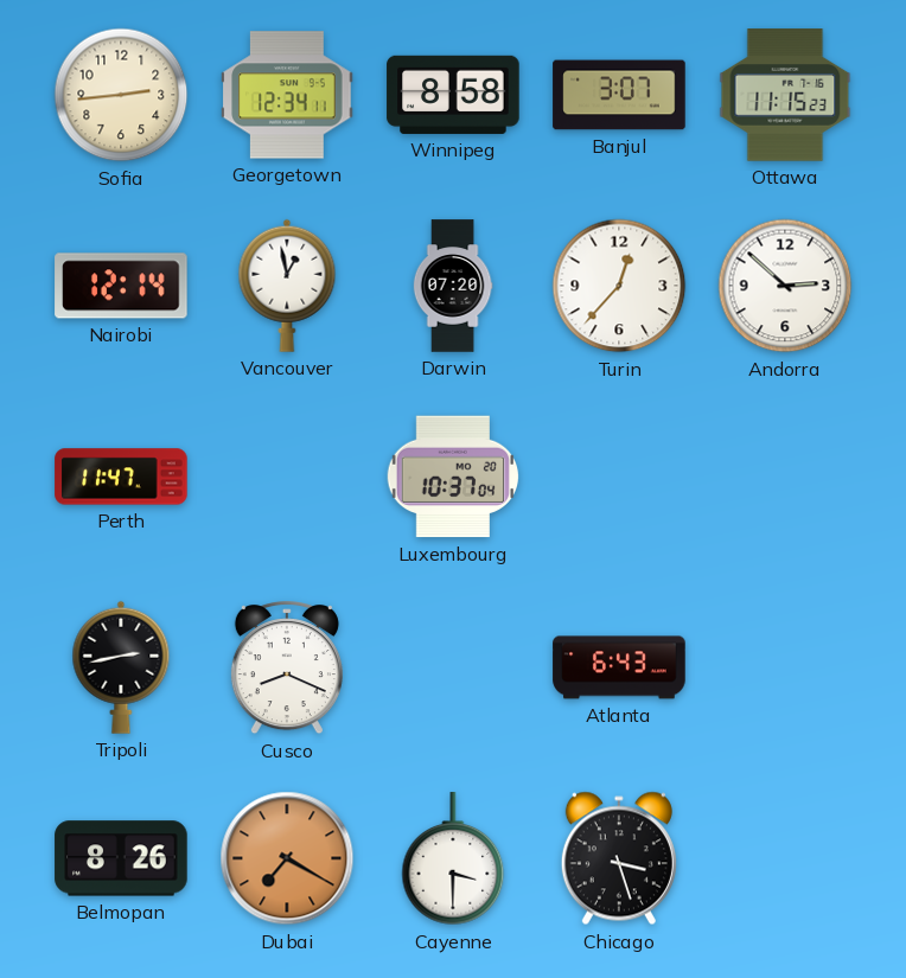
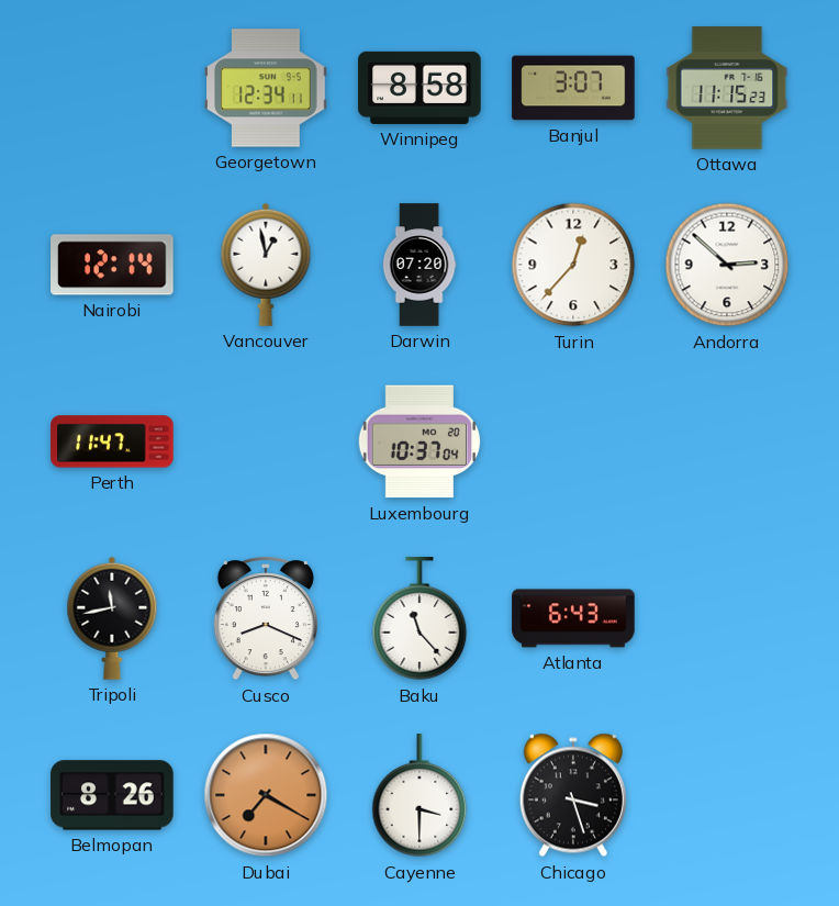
Sofia: 2:44 -> none (121, 95)
Tripoli: 2:43 -> 11:43 (112, 618)
Baku: none -> 11:23 (419, 619)
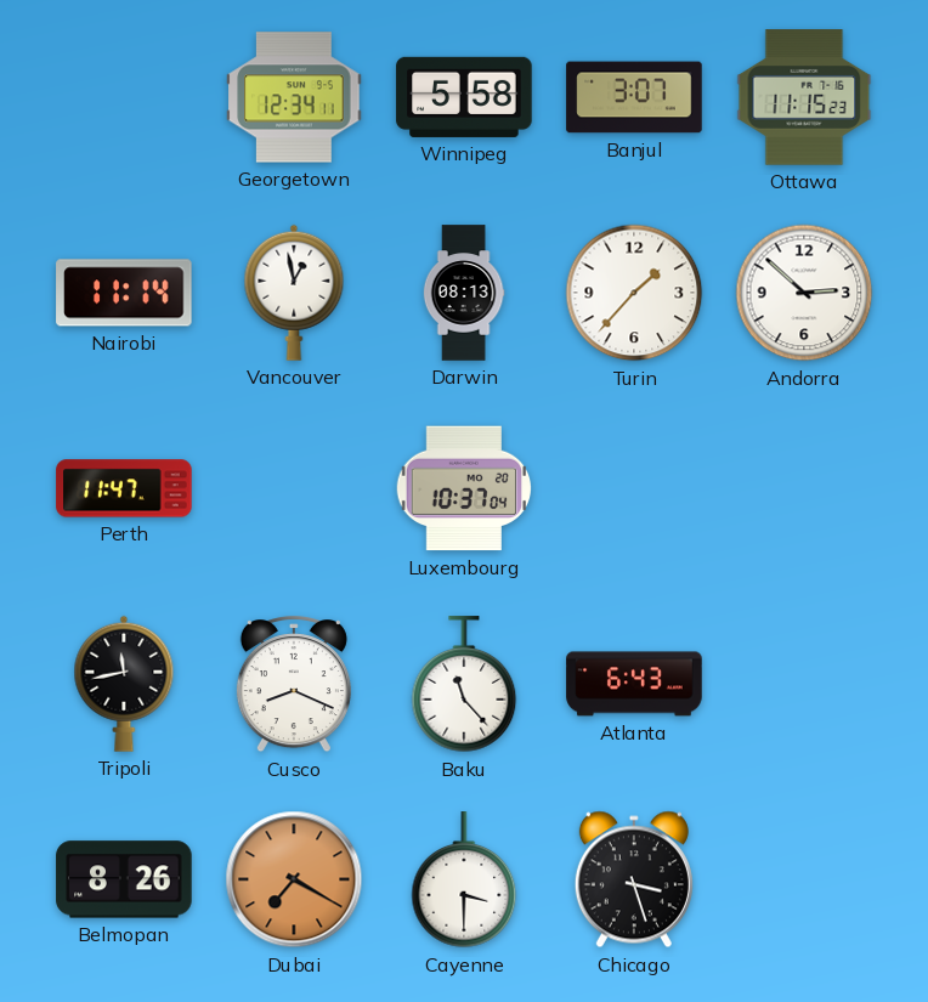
Winnipeg: 8:58 -> 5:58 (464, 97)
Nairobi: 12:14 -> 11:14 (124, 293)
Darwin: 07:20 -> 08:13 (464, 293)
Turin: 12:37 -> 1:37 (634, 293)
